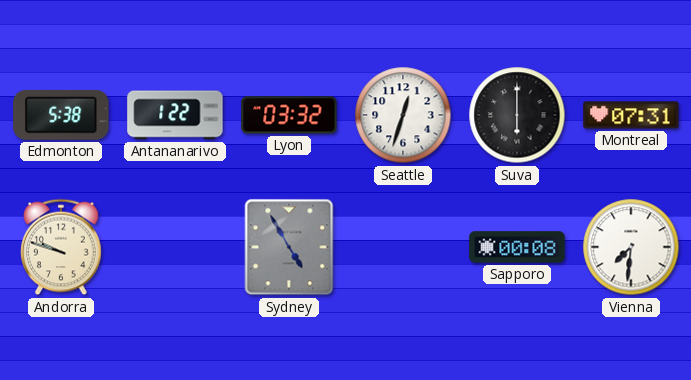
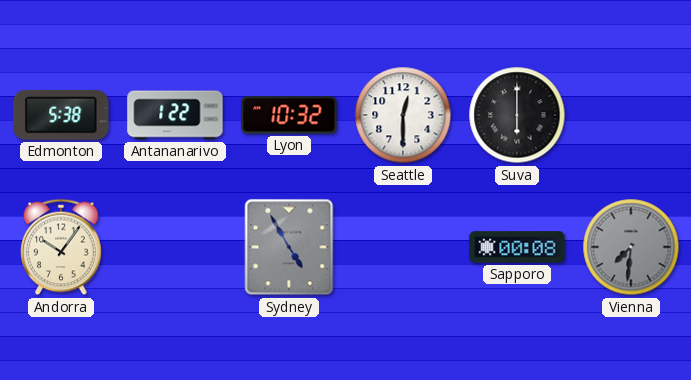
Lyon: 03:32 -> 10:32 (289, 115)
Seattle: 12:33 -> 12:30 (403, 115)
Montreal: 07:31 -> none (631, 115)
Andorra: 9:48 -> 10:06 (61, 247)
Vienna dial: white -> grey (631, 247)
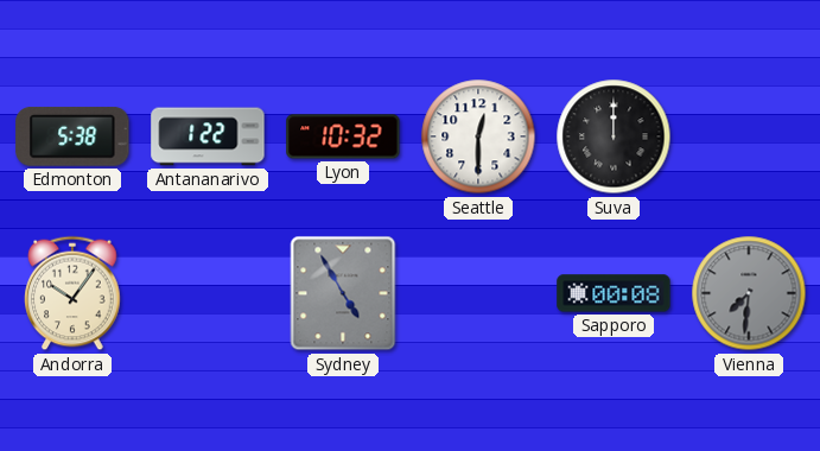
Suva: 6:00 -> 12:00 (614, 136)
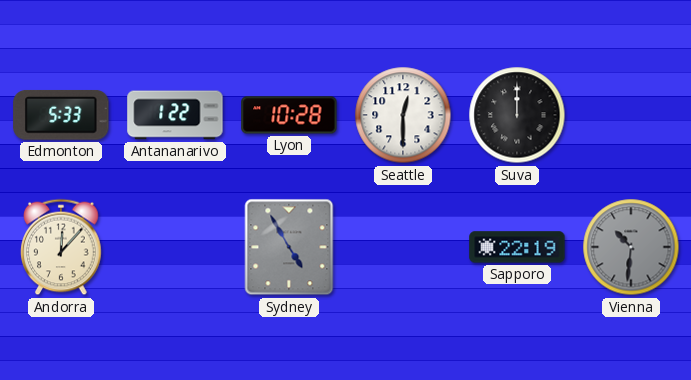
Edmonton: 5:38 -> 5:33 (61, 115)
Lyon: 10:32 -> 10:28 (289, 115)
Andorra: 10:06 -> 12:07 (61, 247)
Sapporo: 00:08 -> 22:19 (517, 247)
Vienna: 7:31 -> 10:31 (631, 247)
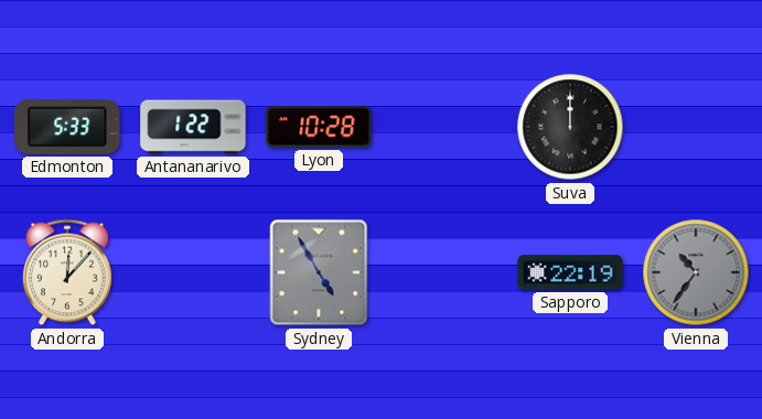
Seattle: 12:30 -> none (403, 115)
Vienna: 10:31 -> 10:36 (696, 272)
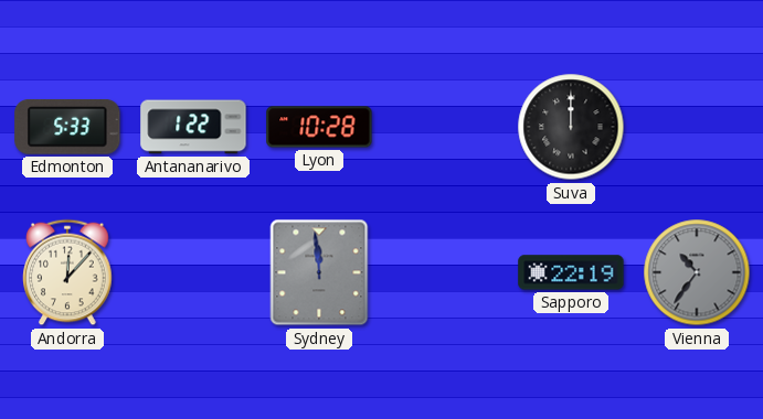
Sydney: 4:55 -> 11:59 (319, 272)
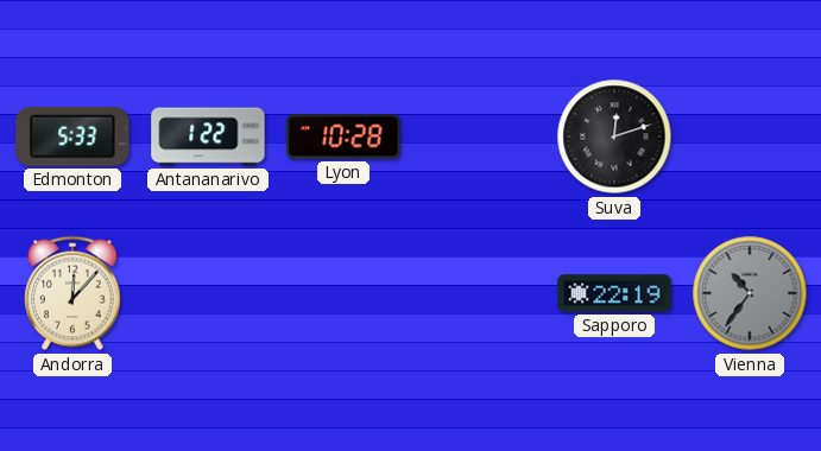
Suva: 12:00 -> 12:12 (614, 136)
Sydney: 11:59 -> none (319, 272)
